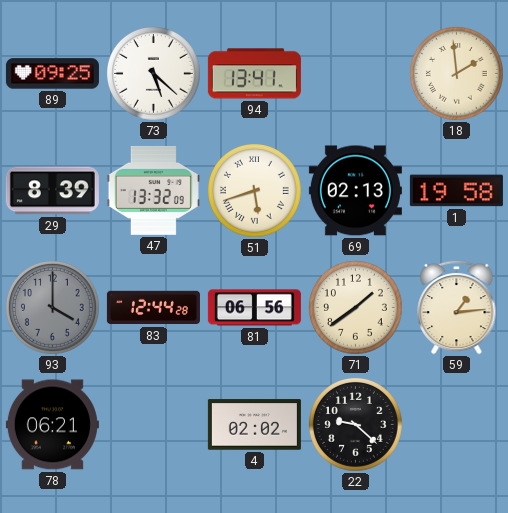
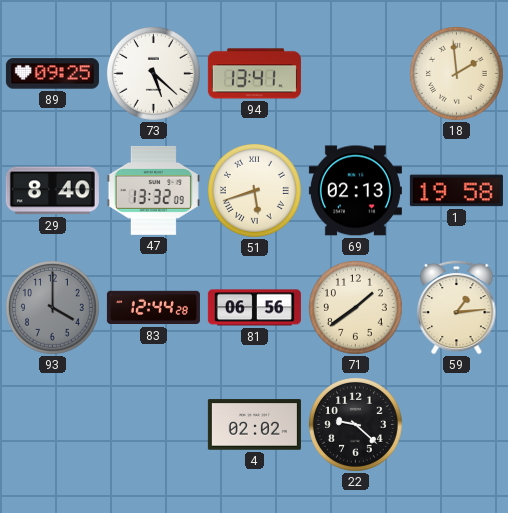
29: 8:39 -> 8:40 (52, 191)
78: 06:21 -> none (52, 425)
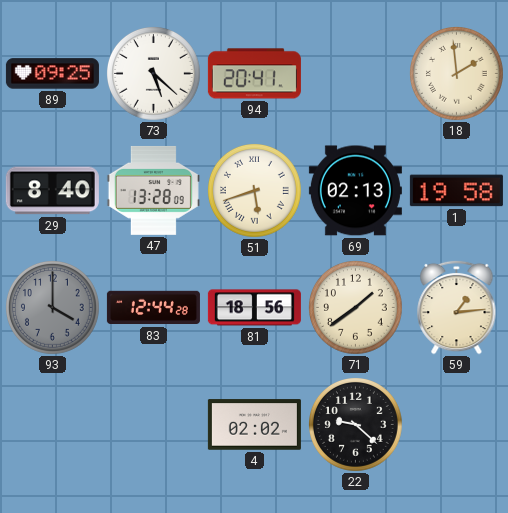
94: 13:41 -> 20:41 (254, 74)
47: 13:32 -> 13:28 (153, 190)
81: 06:56 -> 18:56 (254, 308)
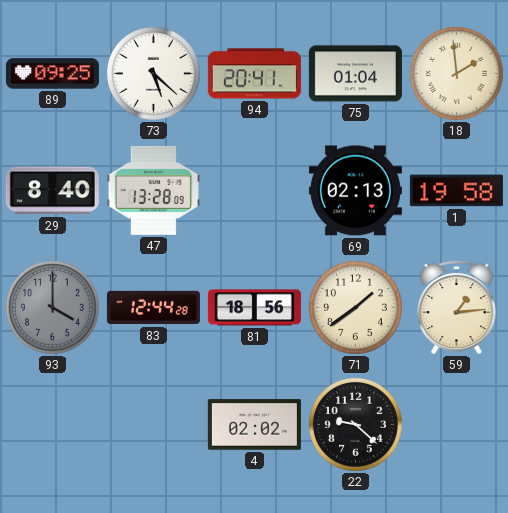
75: none -> 01:04 (355, 74)
51: 5:42 -> none (255, 191)
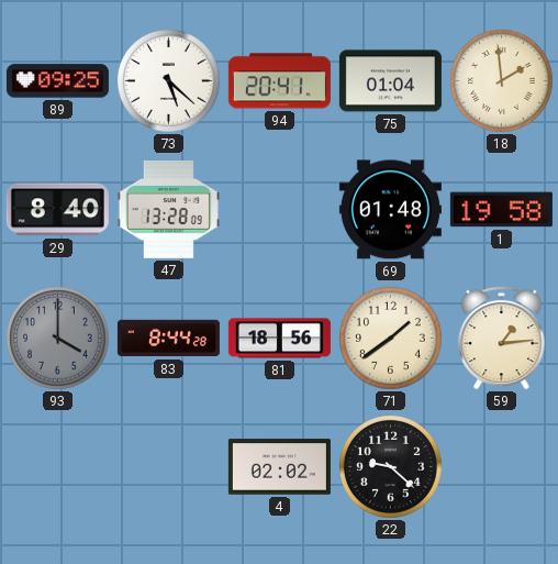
69: 02:13 -> 01:48 (390, 210)
83: 12:44 -> 8:44 (168, 339)
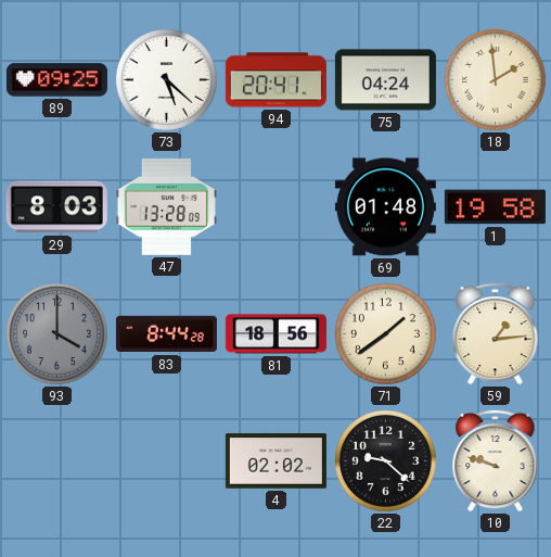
75: 01:04 -> 04:24 (385, 80)
29: 8:40 -> 8:03 (56, 207)
10: none -> 9:48 (496, 460)
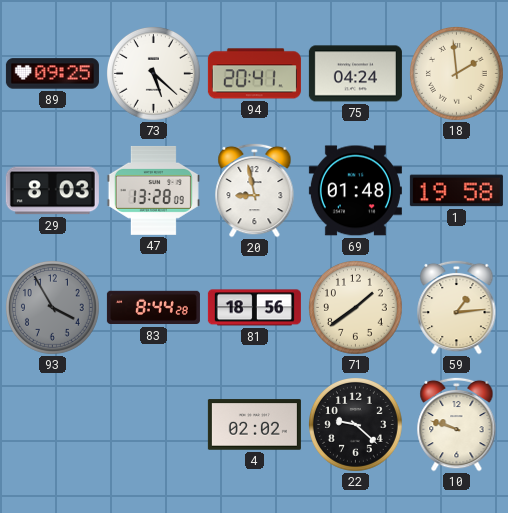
20: none -> 8:58 (255, 190)
93: 4:00 -> 3:55 (53, 308)
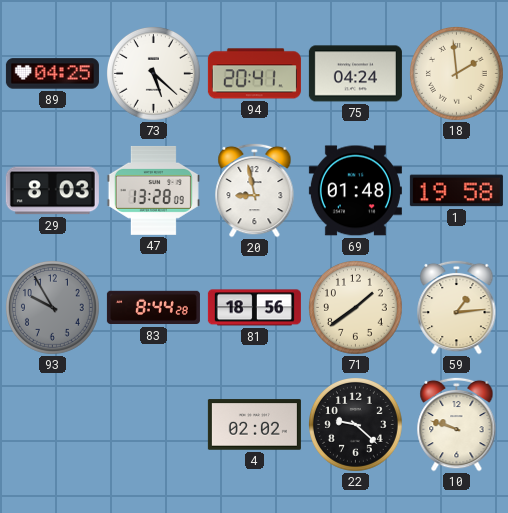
89: 09:25 -> 04:25 (52, 74)
93: 3:55 -> 9:55 (53, 308)
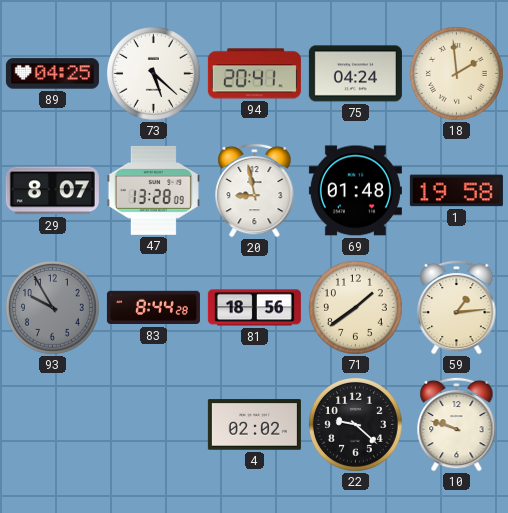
29: 8:03 -> 8:07 (52, 191)
